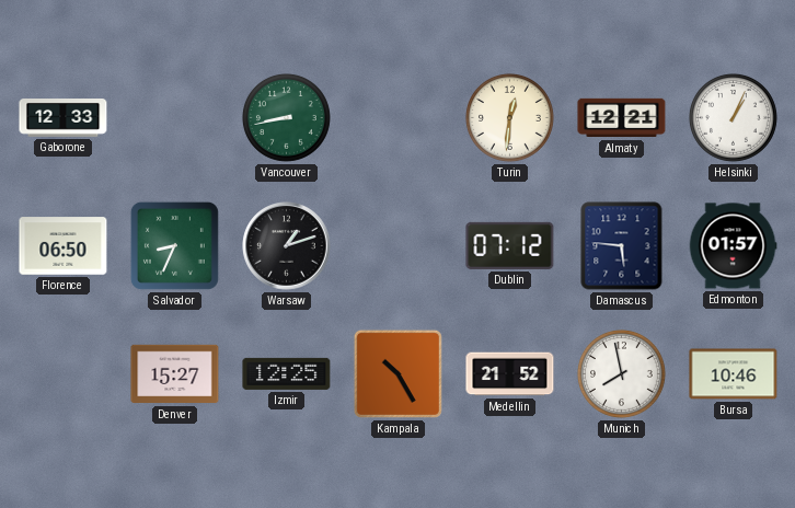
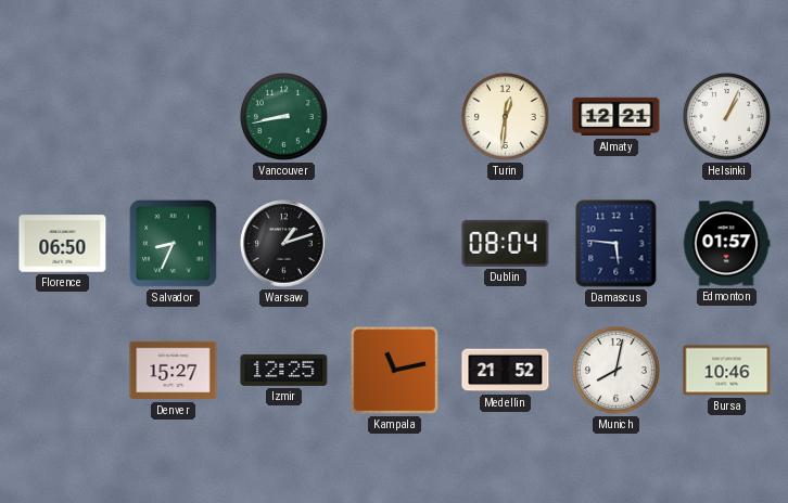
Gaborone: 12:33 -> none (64, 118)
Dublin: 07:12 -> 08:04 (506, 243)
Kampala: 10:25 -> 11:13 (394, 370)
Munich: 7:58 -> 8:02 (615, 370)
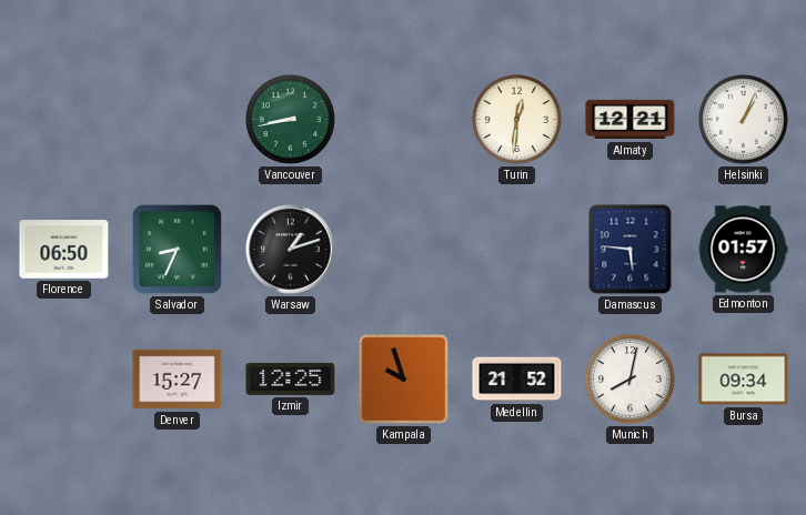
Dublin: 08:04 -> none (506, 243)
Kampala: 11:13 -> 9:57 (403, 378)
Bursa: 10:46 -> 09:34 (744, 380)
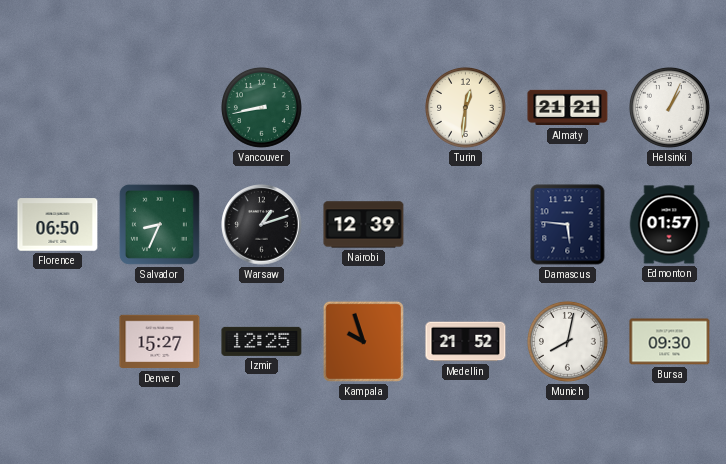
Almaty: 12:21 -> 21:21 (568, 108)
Nairobi: none -> 12:39 (364, 225)
Bursa: 09:34 -> 09:30 (670, 342)
